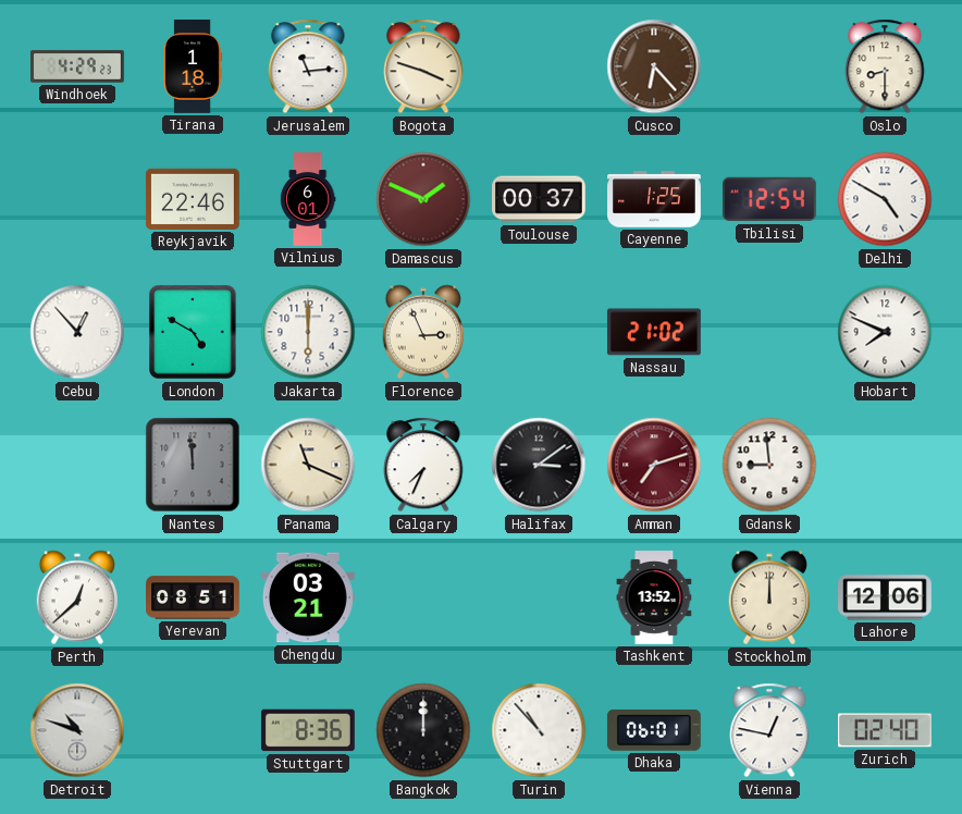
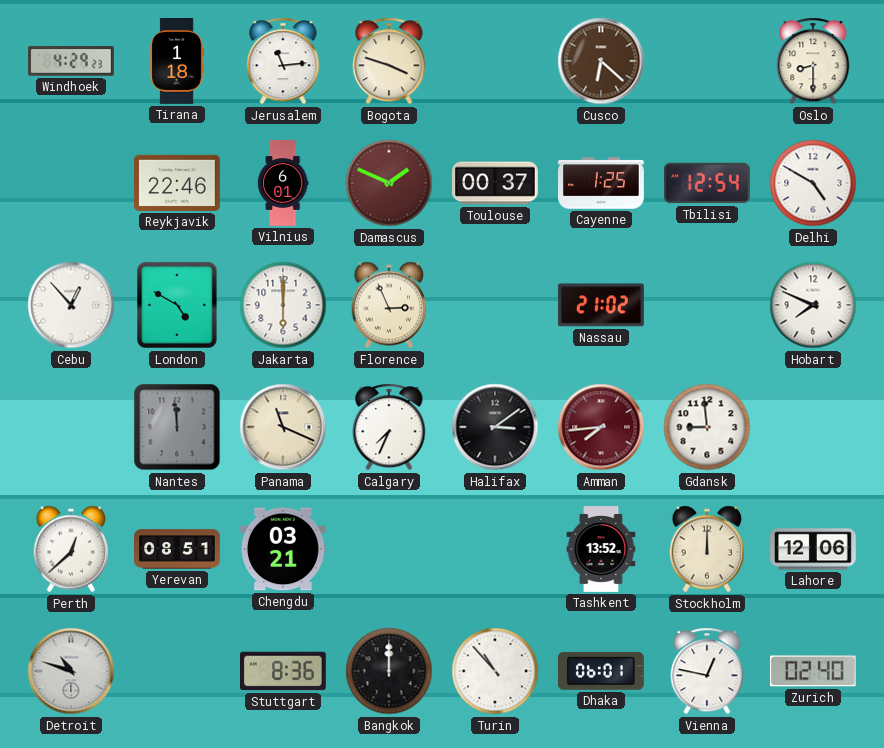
Cusco: 6:23 -> 6:22 (601, 61)
Amman: 7:12 -> 7:44 (601, 427)
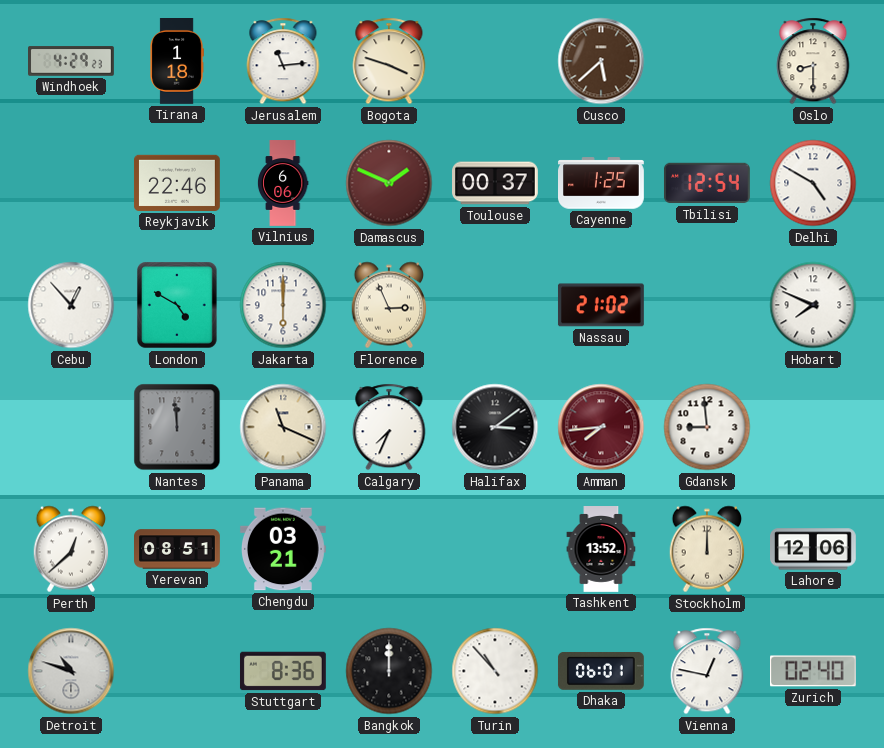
Cusco: 6:22 -> 5:38 (601, 61)
Vilnius: 6:01 -> 6:06 (283, 183)
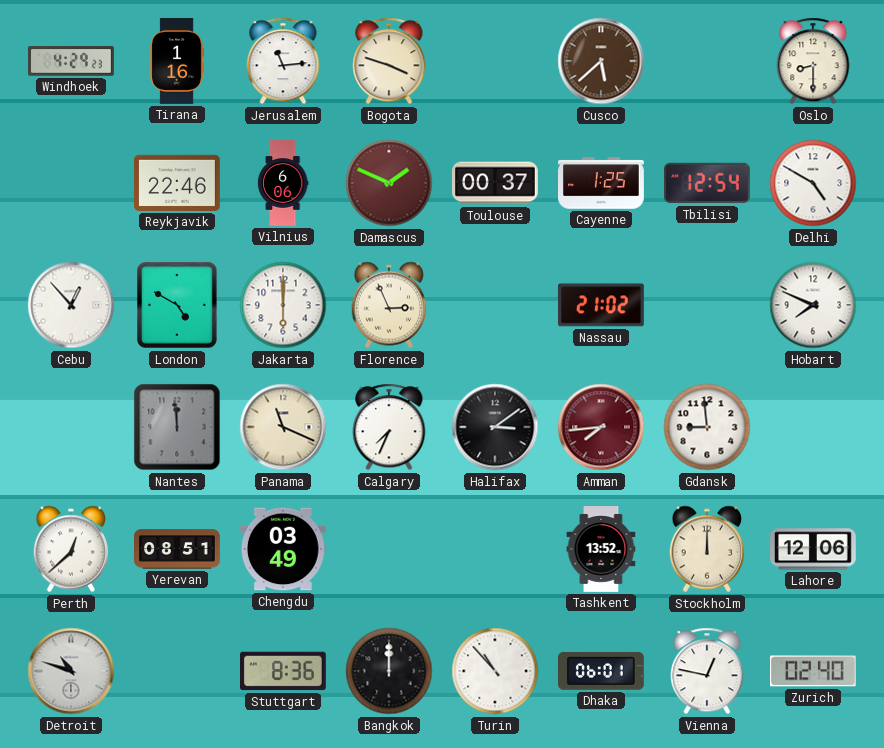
Tirana: 1:18 -> 1:16 (177, 62)
Chengdu: 03:21 -> 03:49 (283, 549)
